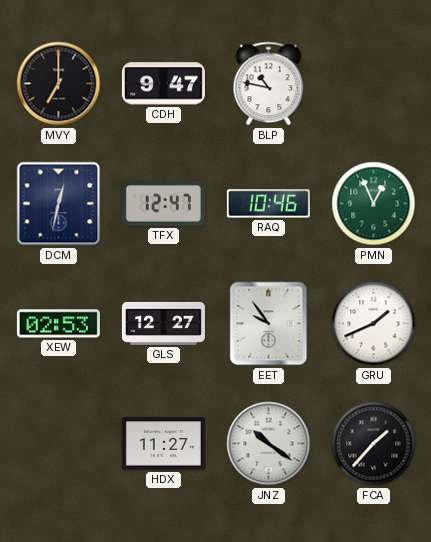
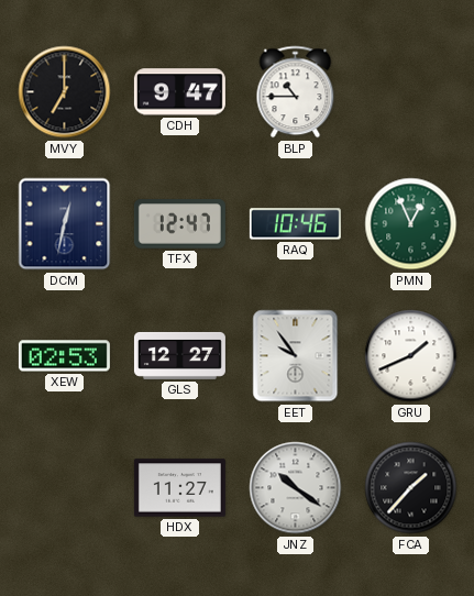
BLP: 10:47 -> 10:45 (296, 92)
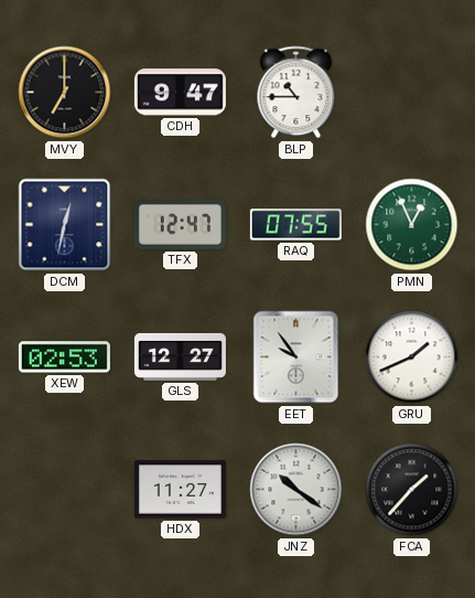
RAQ: 10:46 -> 07:55 (295, 225)
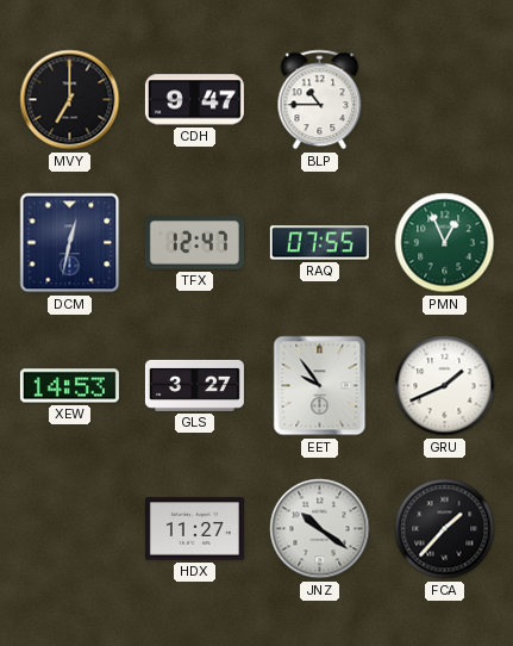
XEW: 02:53 -> 14:53 (69, 386)
GLS: 12:27 -> 3:27 (194, 385)
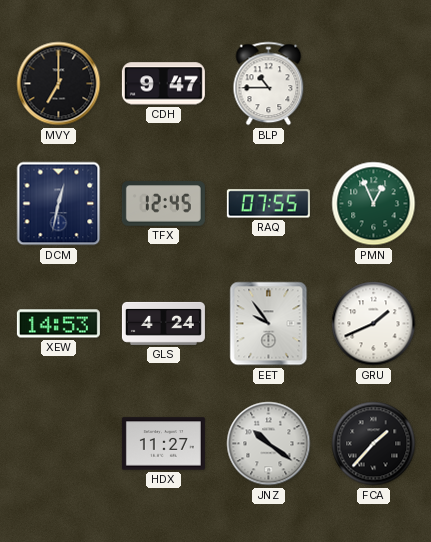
TFX: 12:47 -> 12:45 (163, 204)
GLS: 3:27 -> 4:24 (163, 323)
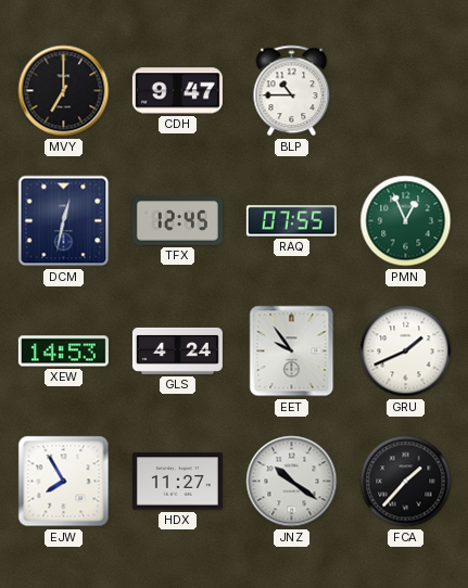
EJW: none -> 7:55 (64, 482)
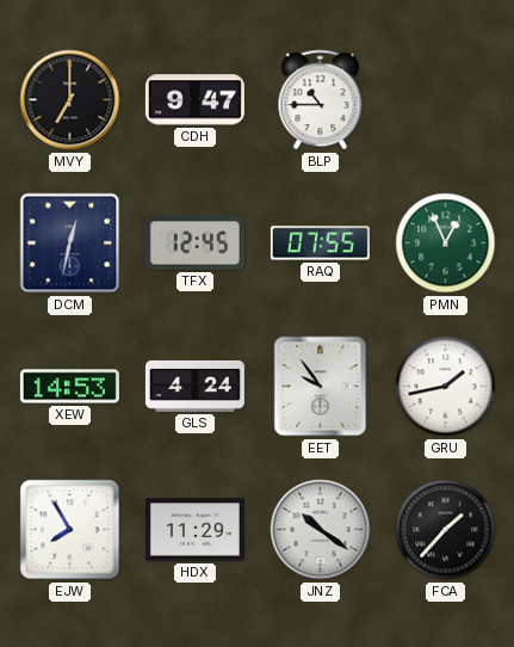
GRU: 1:41 -> 1:43 (446, 387)
HDX: 11:27 -> 11:29 (194, 530)
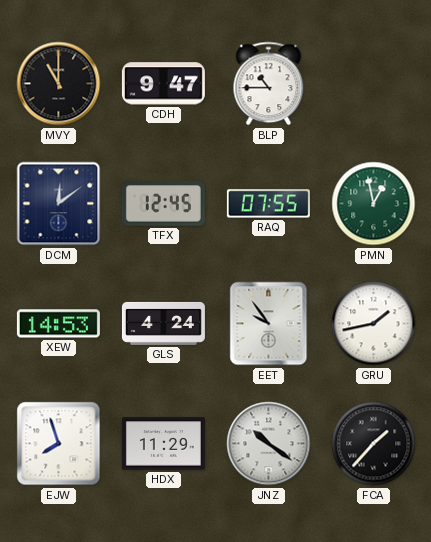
MVY: 7:00 -> 11:00 (59, 84)
DCM: 12:32 -> 12:09 (59, 204)
PMN: 12:56 -> 12:58 (374, 204)
EJW: 7:55 -> 7:57 (59, 444)
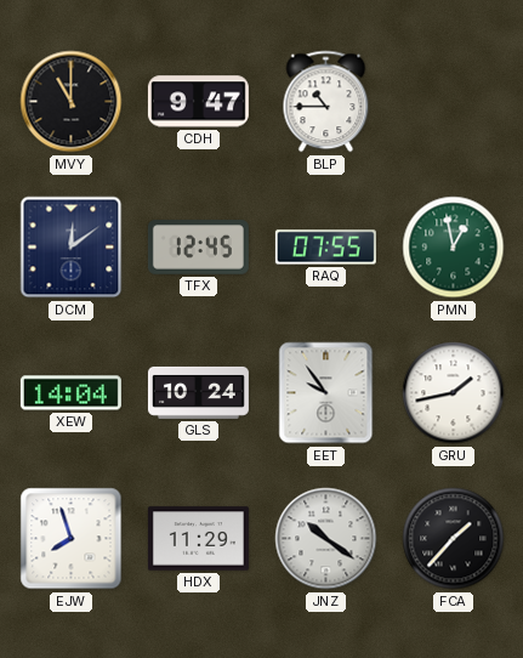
XEW: 14:53 -> 14:04 (70, 393)
GLS: 4:24 -> 10:24 (198, 392)
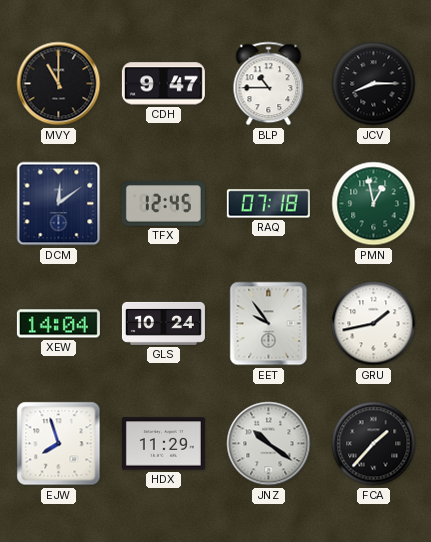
JCV: none -> 8:15 (374, 84)
RAQ: 07:55 -> 07:18 (268, 204)
